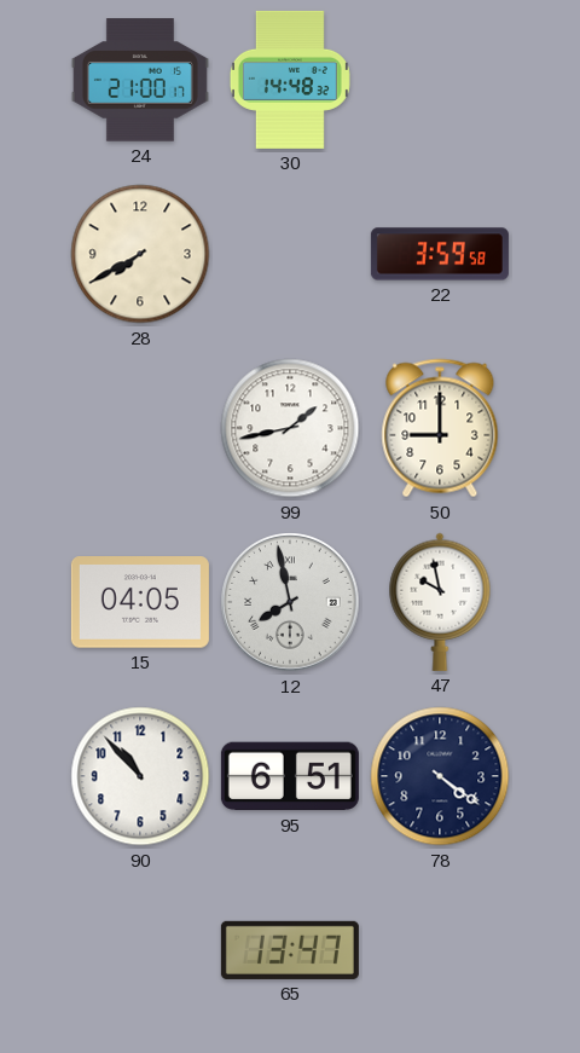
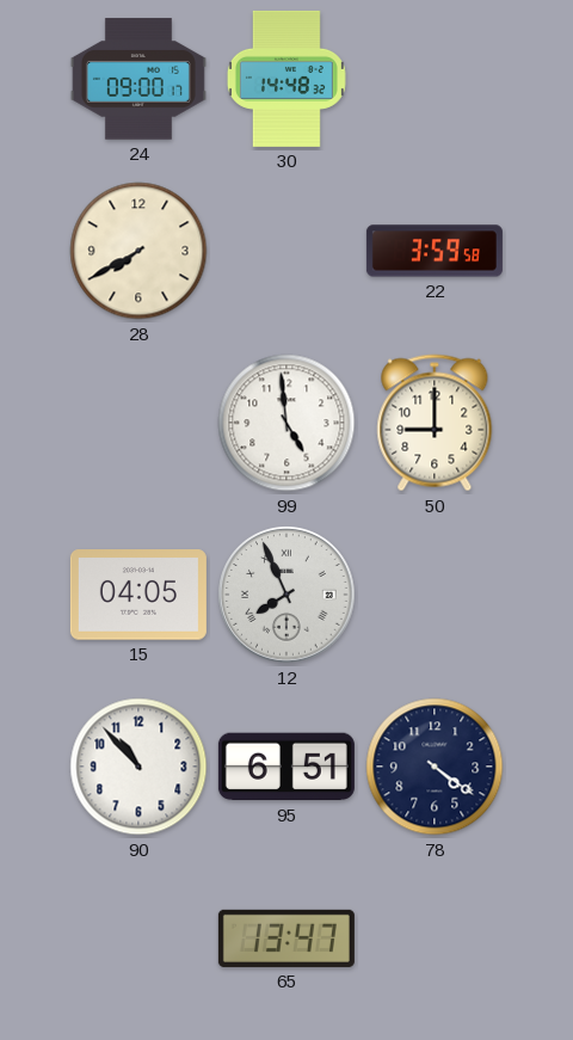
24: 21:00 -> 09:00 (138, 79)
99: 1:43 -> 4:59 (286, 423)
12: 7:58 -> 7:56 (286, 595)
47: 9:58 -> none (440, 602)
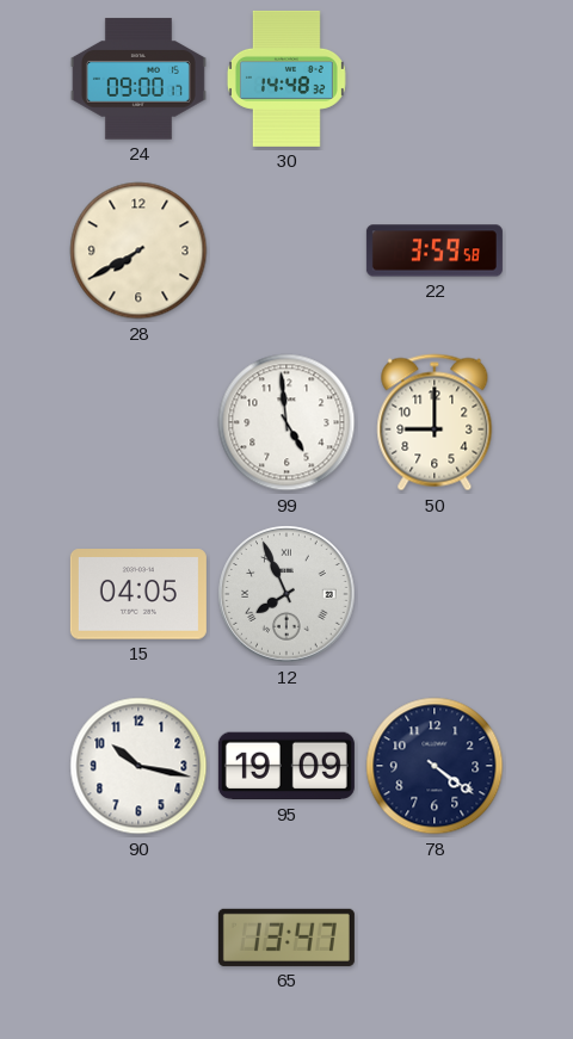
90: 10:53 -> 10:17 (138, 766)
95: 6:51 -> 19:09 (286, 766)
